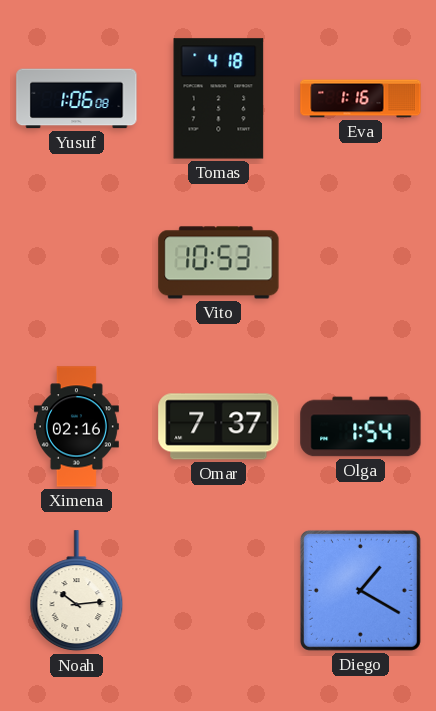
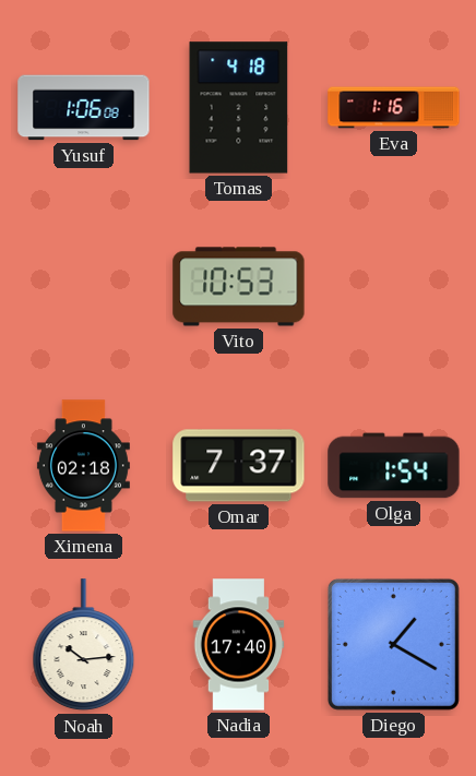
Ximena: 02:16 -> 02:18 (83, 466)
Nadia: none -> 17:40 (239, 645)
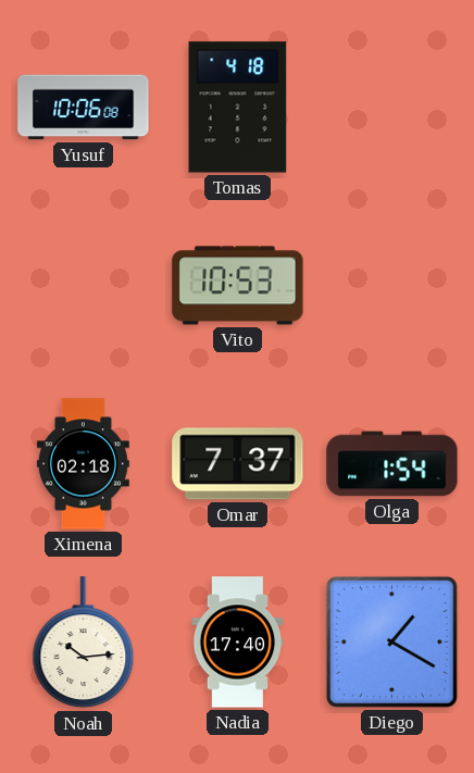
Yusuf: 1:06 -> 10:06 (84, 108)
Eva: 1:16 -> none (394, 108)
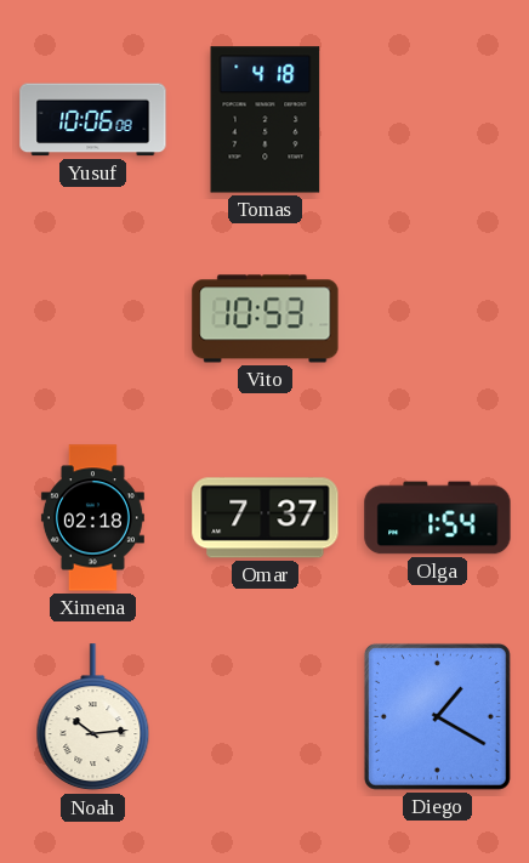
Nadia: 17:40 -> none (238, 643)
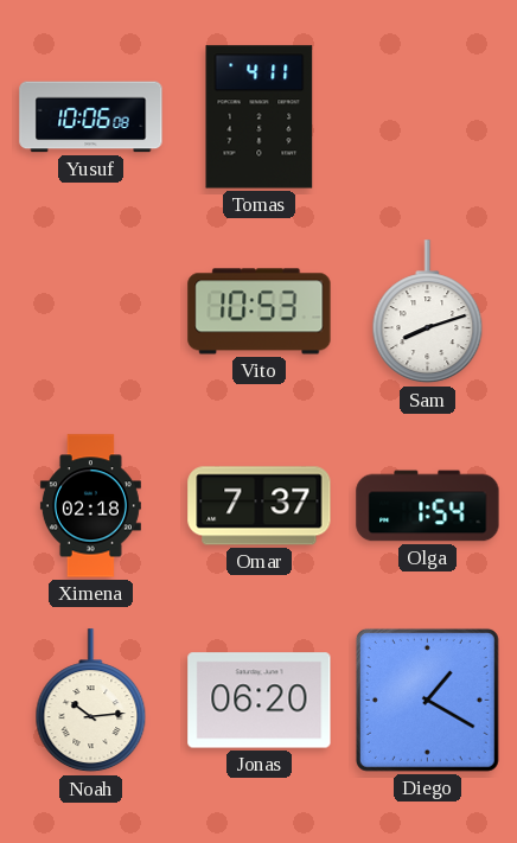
Tomas: 4:18 -> 4:11 (260, 117)
Sam: none -> 8:12 (428, 312)
Jonas: none -> 06:20 (260, 701)
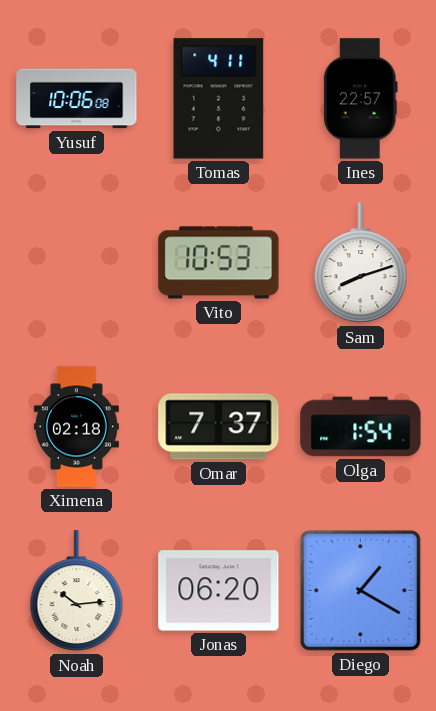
Ines: none -> 22:57 (361, 99)
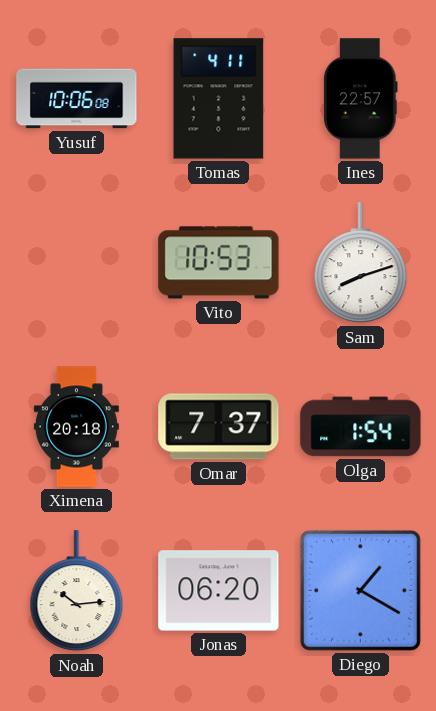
Ximena: 02:18 -> 20:18 (76, 427)
